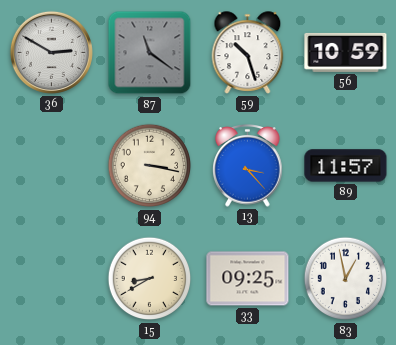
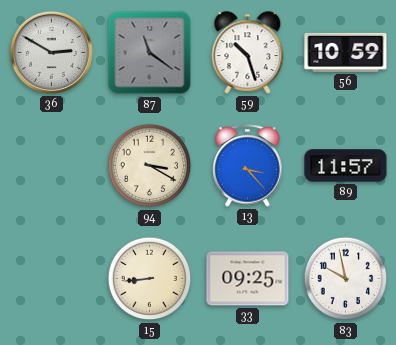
94: 3:17 -> 3:20 (150, 166)
15: 8:40 -> 8:44 (150, 279)
83: 12:58 -> 9:58 (346, 279)
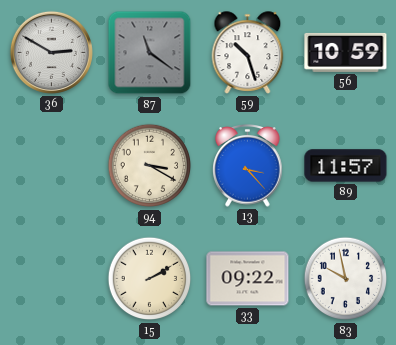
15: 8:44 -> 2:10 (150, 279)
33: 09:25 -> 09:22 (248, 279)
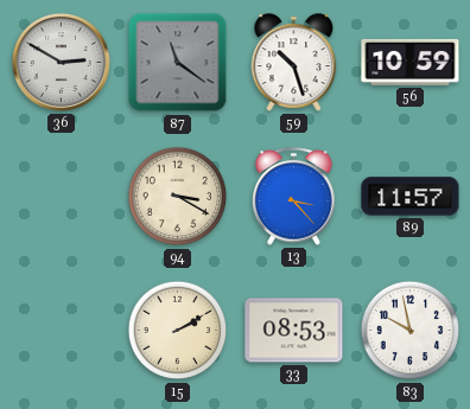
33: 09:22 -> 08:53 (294, 331)
